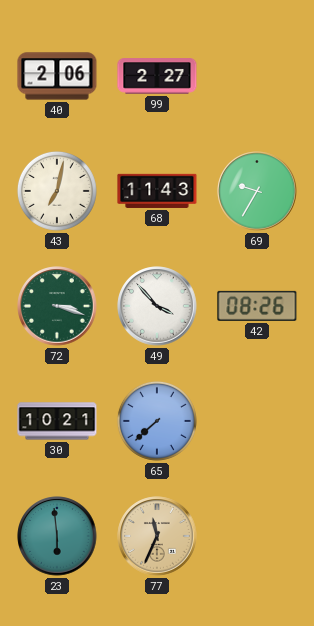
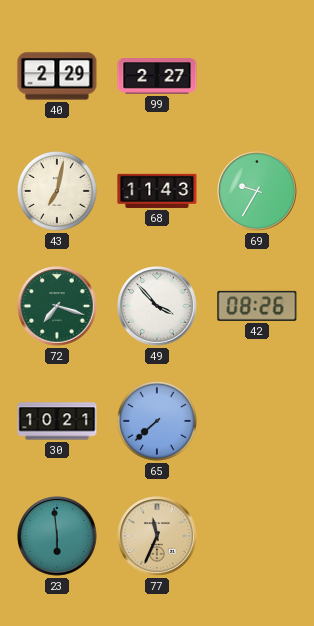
40: 2:06 -> 2:29 (57, 76)
72: 3:18 -> 7:18 (57, 306)
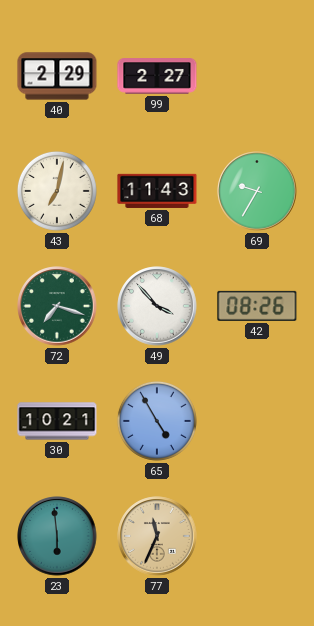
65: 7:38 -> 4:55 (157, 421)
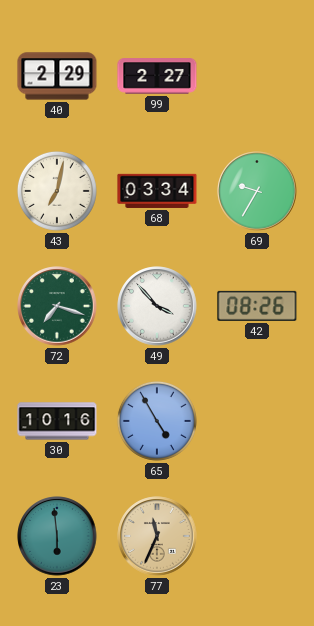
68: 11:43 -> 03:34 (157, 191)
30: 10:21 -> 10:16 (57, 421)
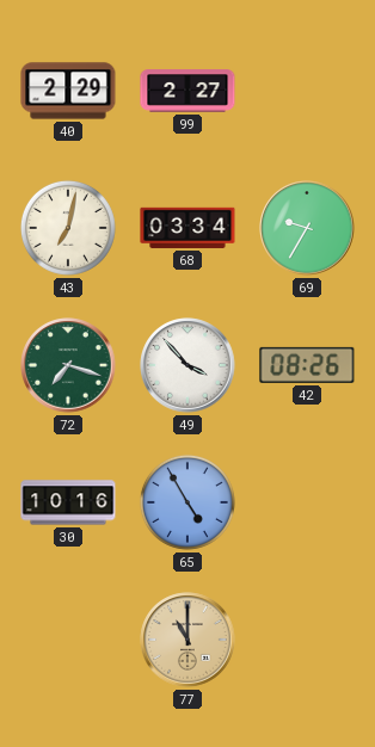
23: 5:59 -> none (57, 536)
77: 11:34 -> 11:00 (187, 640)
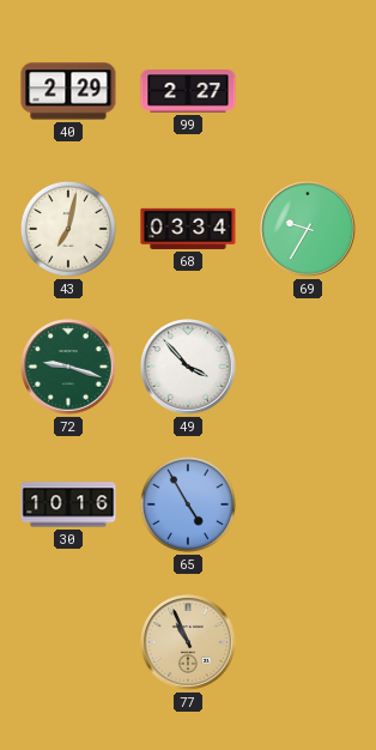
72: 7:18 -> 9:18 (68, 367)
42: 08:26 -> none (307, 365)
77: 11:00 -> 10:56 (188, 642)
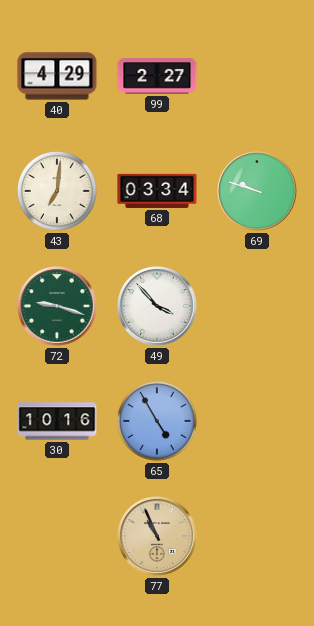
40: 2:29 -> 4:29 (57, 76)
43: 7:02 -> 7:01 (57, 191)
69: 9:35 -> 9:48 (257, 191)
